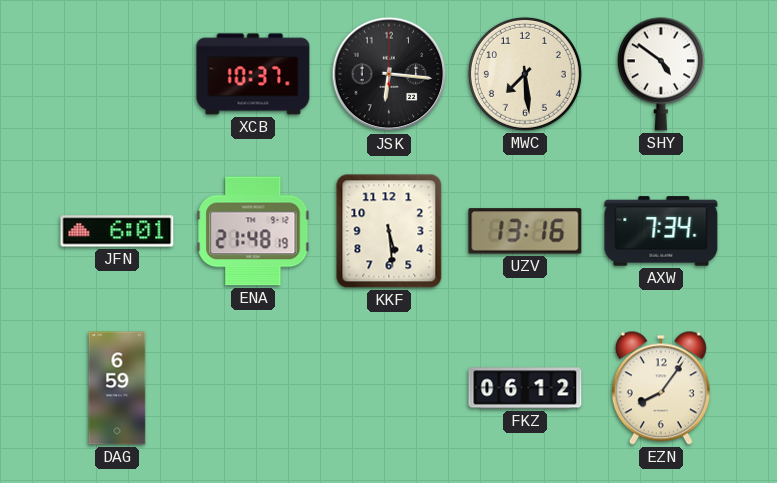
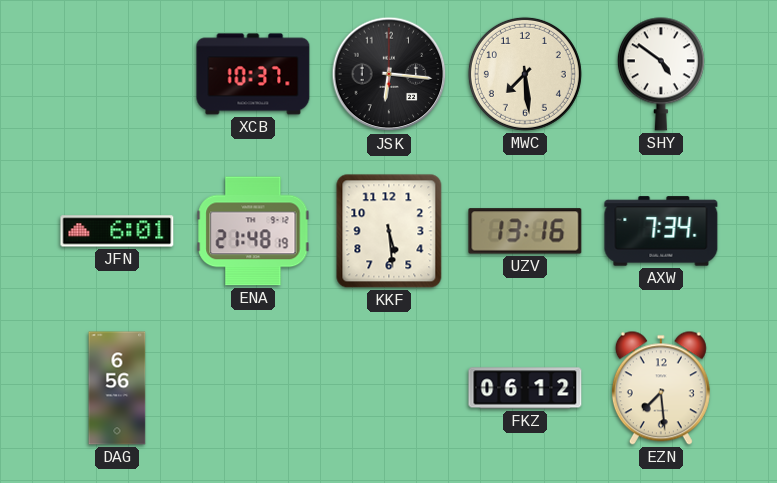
DAG: 6:59 -> 6:56 (117, 388)
EZN: 8:06 -> 7:29 (661, 388)
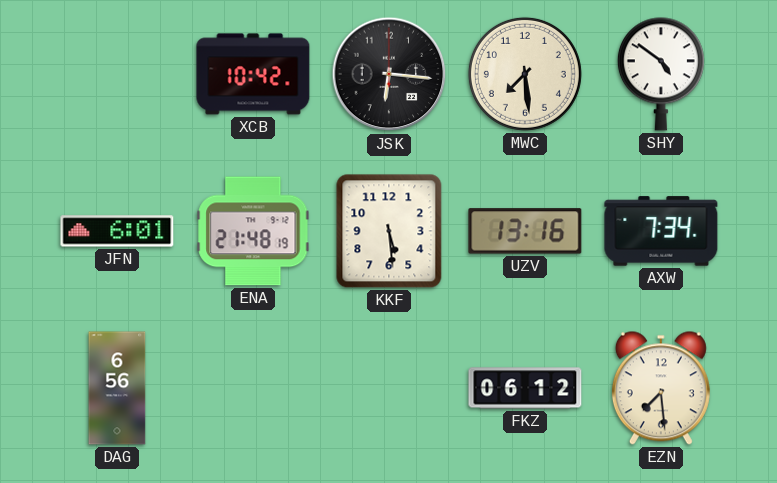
XCB: 10:37 -> 10:42 (253, 74)
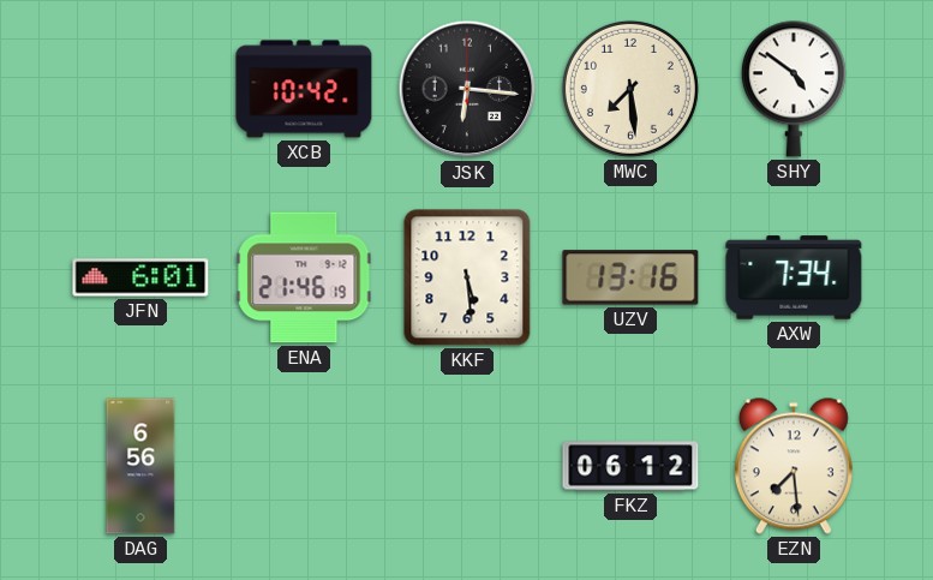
ENA: 21:48 -> 21:46 (304, 277)
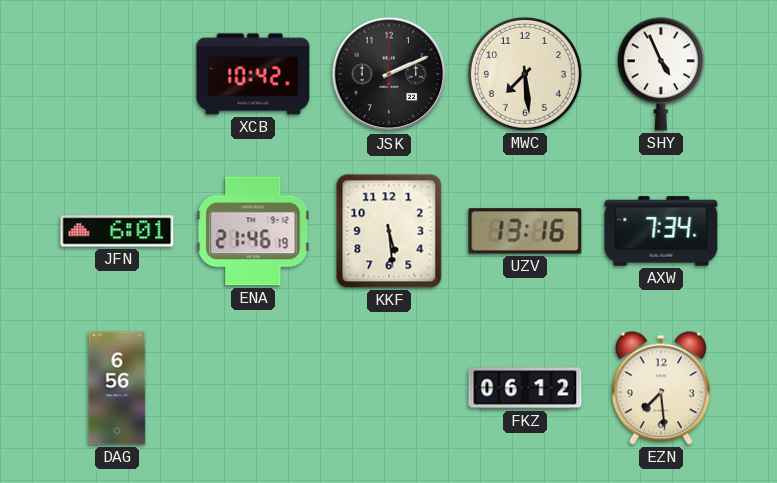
JSK: 6:16 -> 2:11 (389, 74)
SHY: 4:51 -> 4:56 (661, 74)
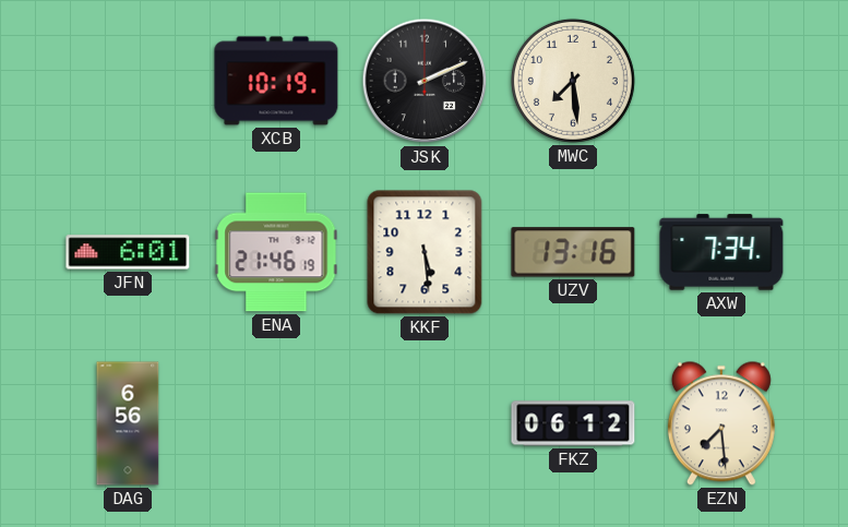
XCB: 10:42 -> 10:19 (276, 81)
SHY: 4:56 -> none (661, 74)
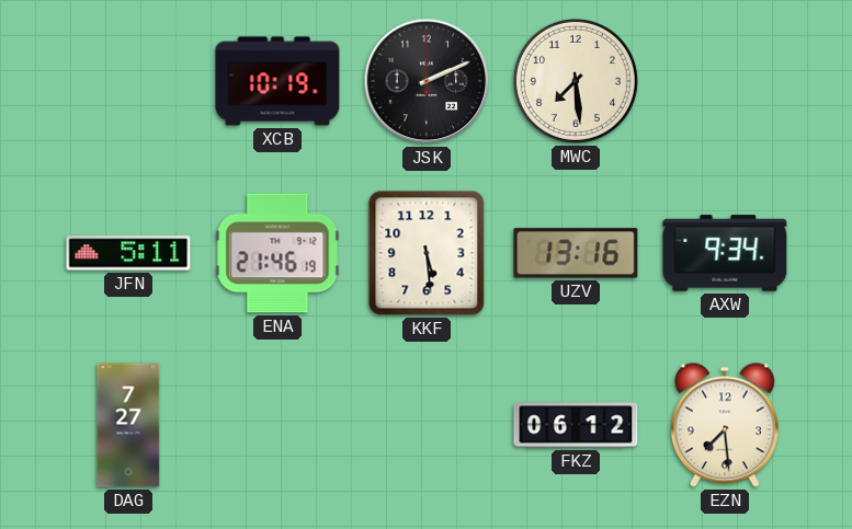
JFN: 6:01 -> 5:11 (128, 253)
AXW: 7:34 -> 9:34 (725, 253)
DAG: 6:56 -> 7:27 (128, 425)
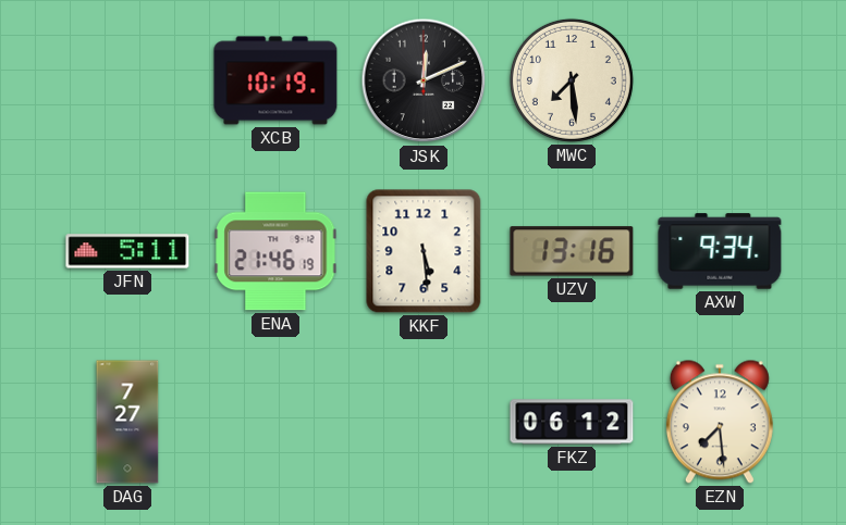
JSK: 2:11 -> 12:11 (424, 80)
